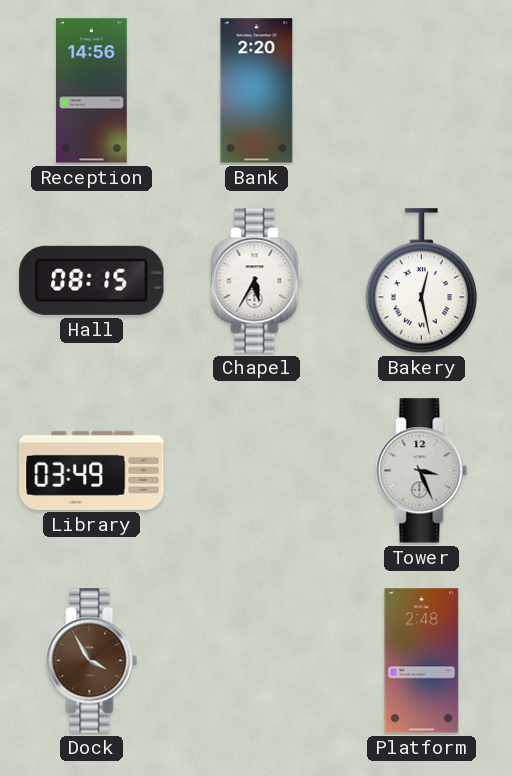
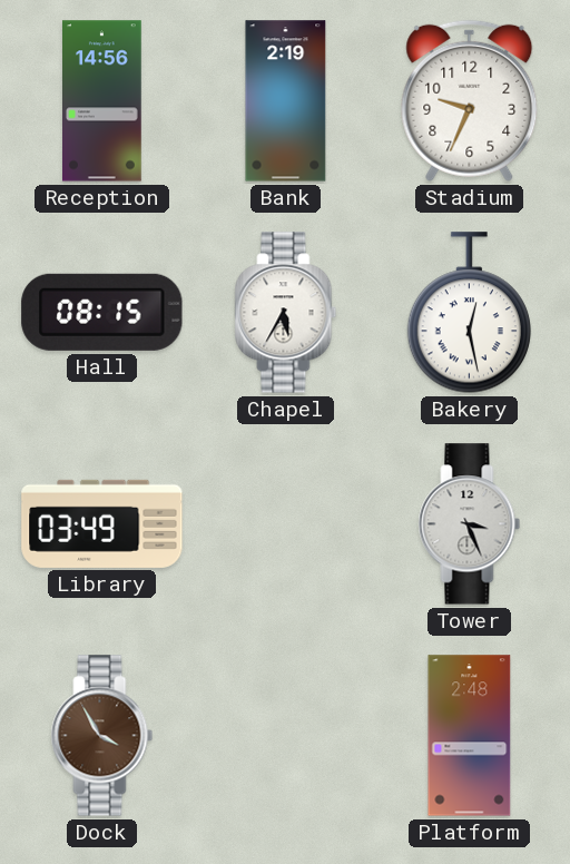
Bank: 2:20 -> 2:19 (286, 101)
Stadium: none -> 9:34 (470, 100)
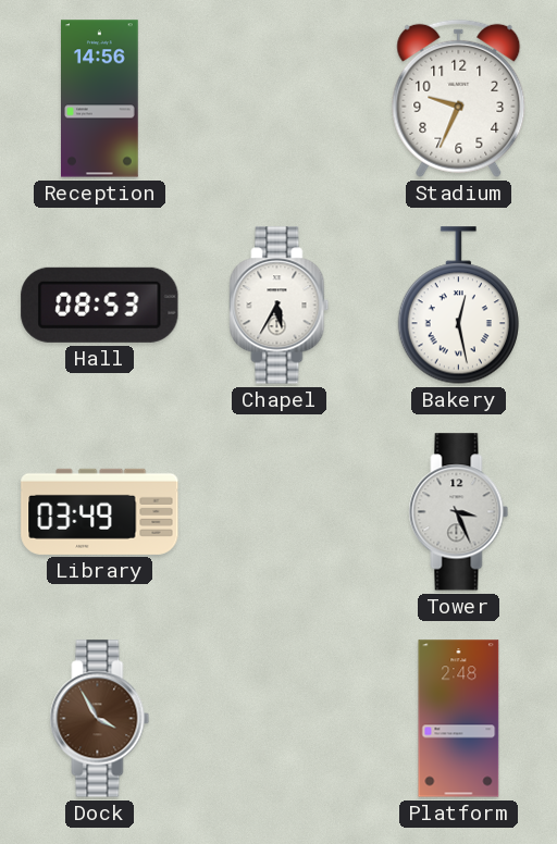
Bank: 2:19 -> none (286, 101)
Hall: 08:15 -> 08:53 (100, 305)
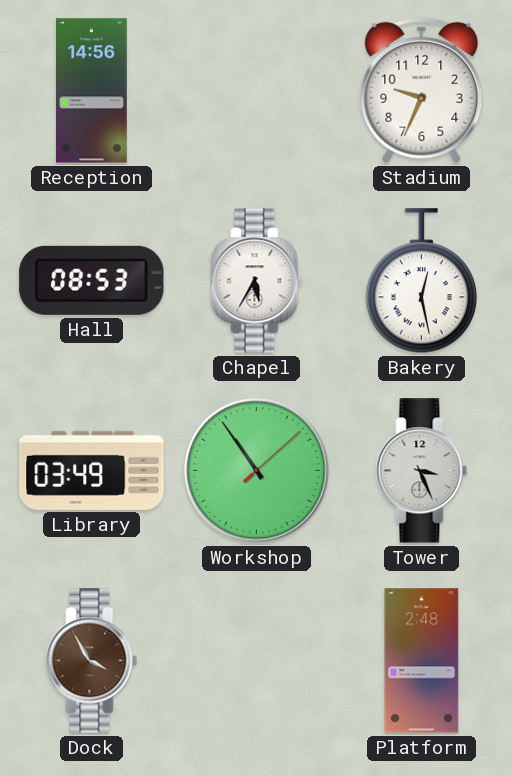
Workshop: none -> 10:54 (257, 471)
